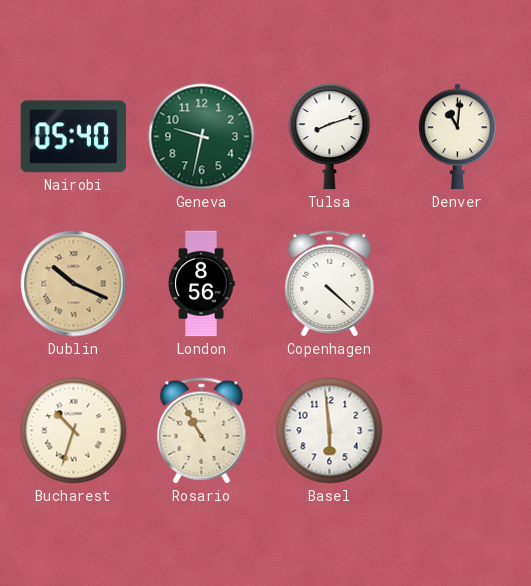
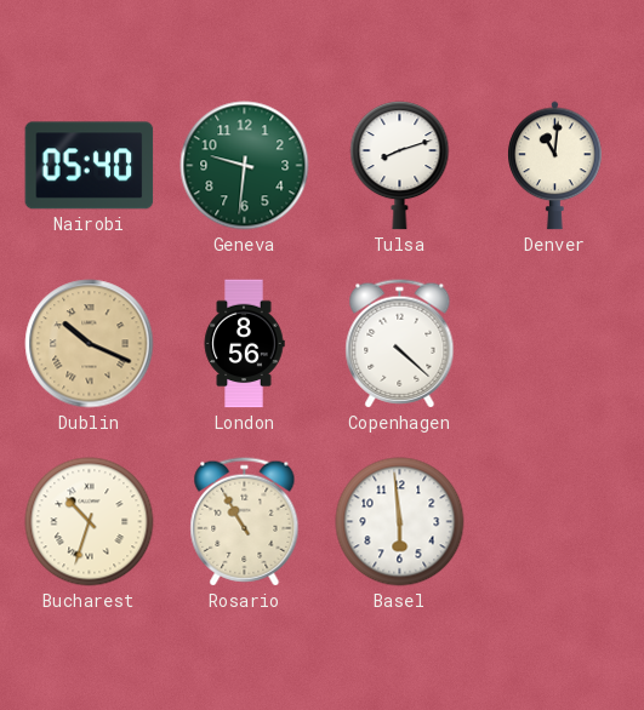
Geneva: 9:32 -> 9:31 (245, 166)
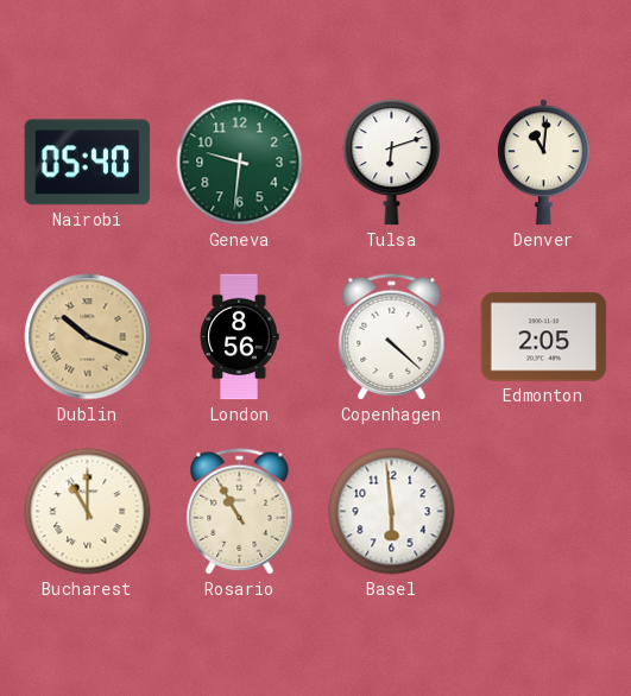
Tulsa: 8:12 -> 6:12 (392, 163)
Edmonton: none -> 2:05 (544, 337)
Bucharest: 10:33 -> 11:00 (88, 512)
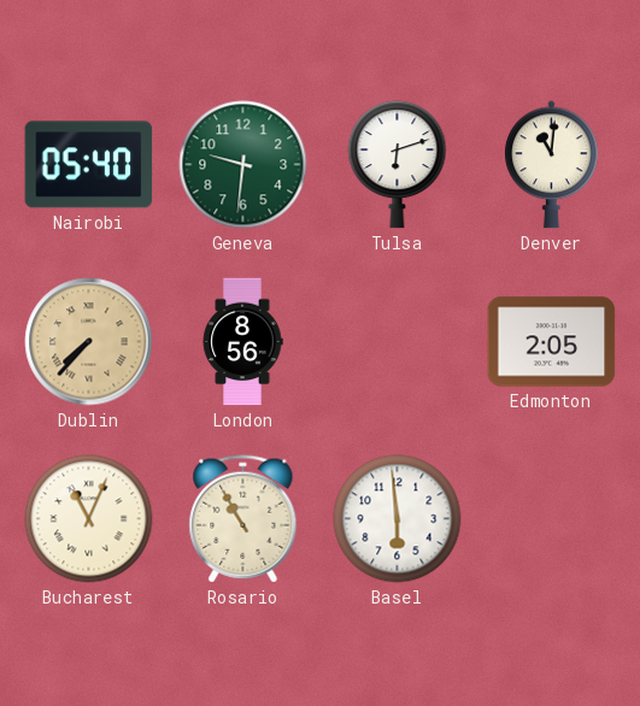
Dublin: 10:19 -> 7:37 (89, 342)
Copenhagen: 4:22 -> none (392, 337)
Bucharest: 11:00 -> 11:04 (89, 519)
